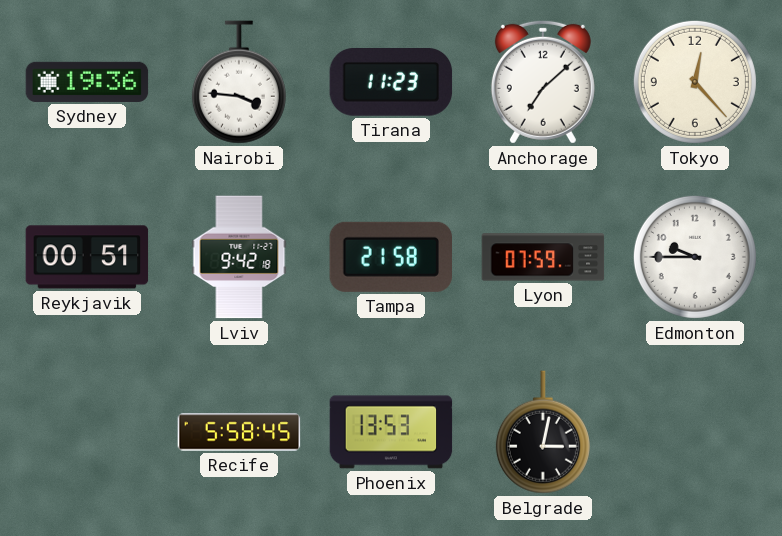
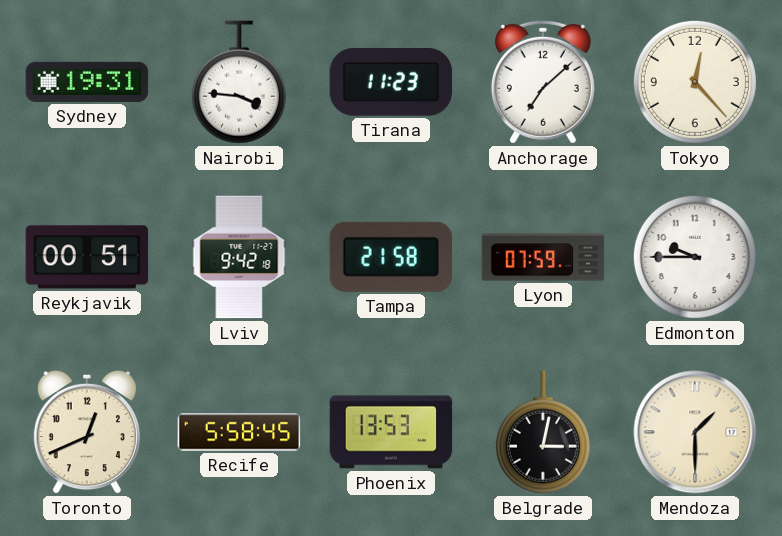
Sydney: 19:36 -> 19:31 (87, 82)
Toronto: none -> 12:41 (87, 432)
Mendoza: none -> 1:30 (695, 432)
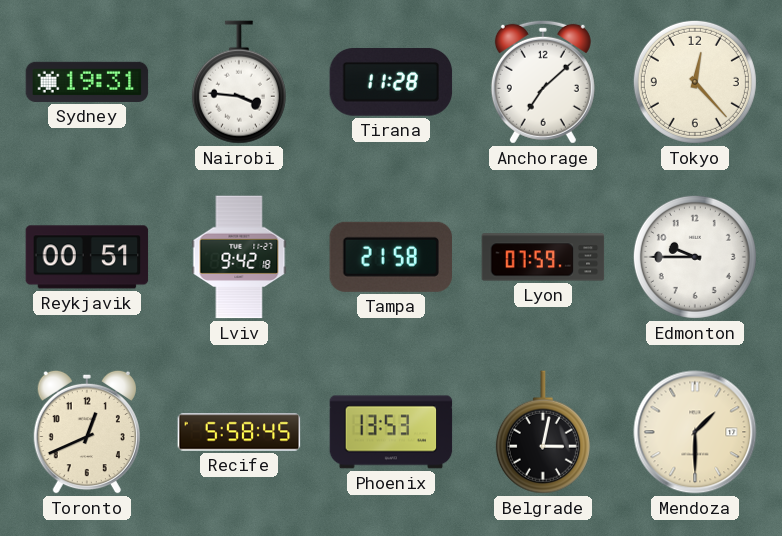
Tirana: 11:23 -> 11:28 (391, 83)
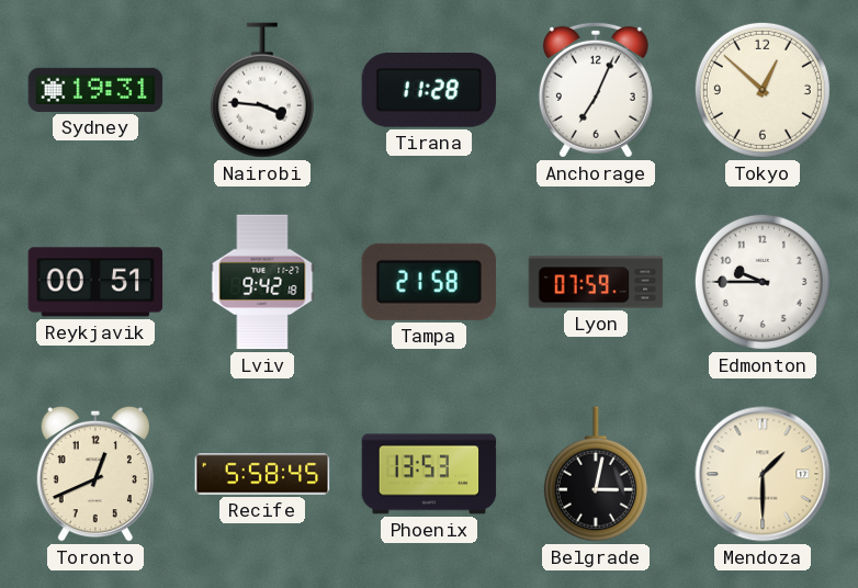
Anchorage: 7:08 -> 7:04 (596, 90)
Tokyo: 12:23 -> 12:52 (763, 90)
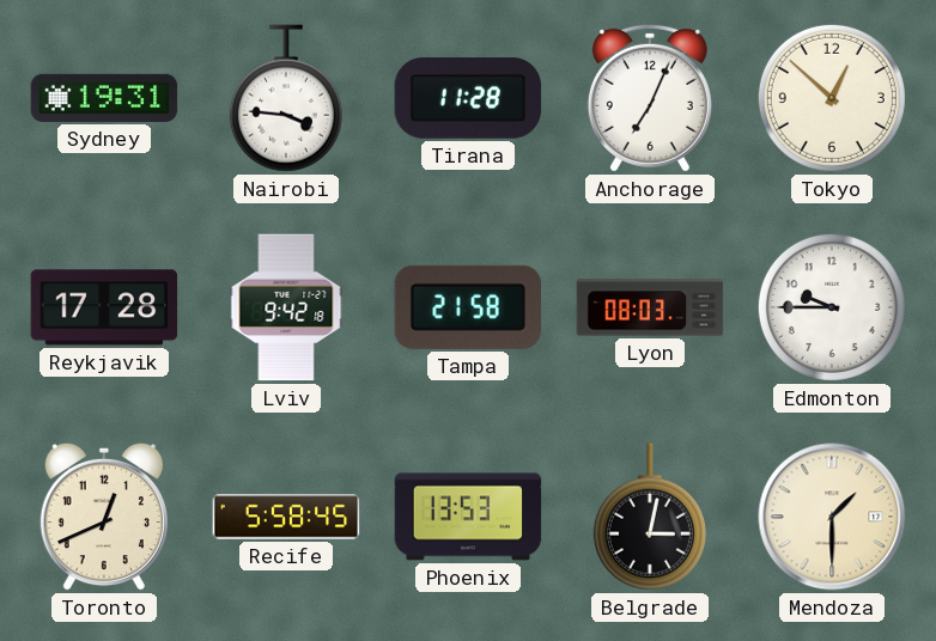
Reykjavik: 00:51 -> 17:28 (104, 307)
Lyon: 07:59 -> 08:03 (650, 307)
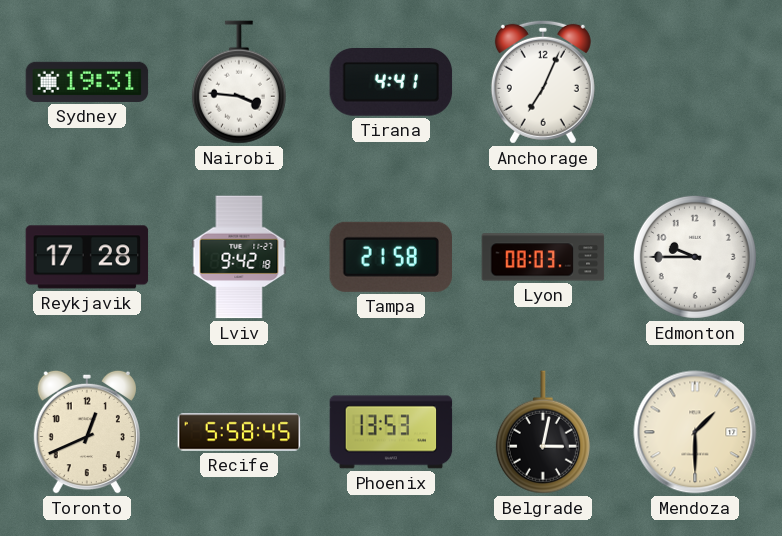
Tirana: 11:28 -> 4:41 (391, 83)
Tokyo: 12:52 -> none (832, 98)
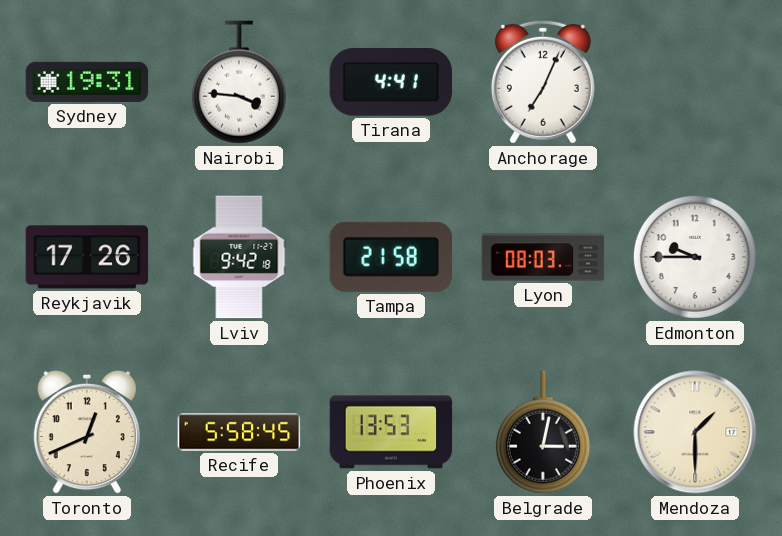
Reykjavik: 17:28 -> 17:26 (87, 257)
